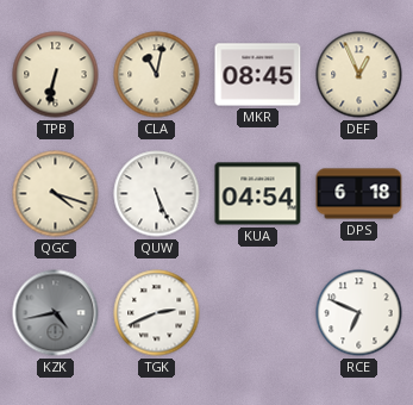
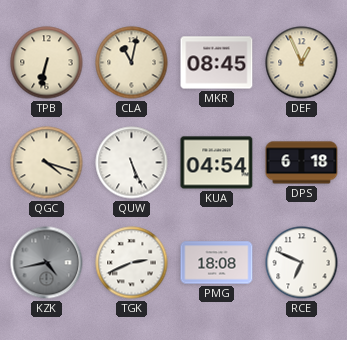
PMG: none -> 18:08 (217, 263)
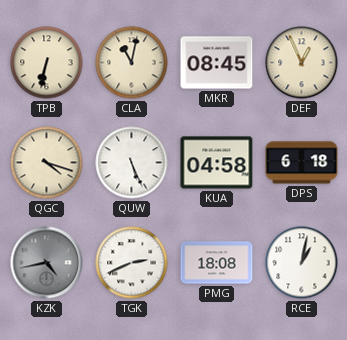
KUA: 04:54 -> 04:58 (217, 163)
RCE: 6:49 -> 1:02 (302, 263)
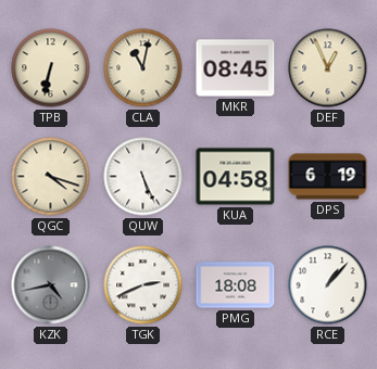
DPS: 6:18 -> 6:19 (328, 177)
RCE: 1:02 -> 1:07 (328, 285)
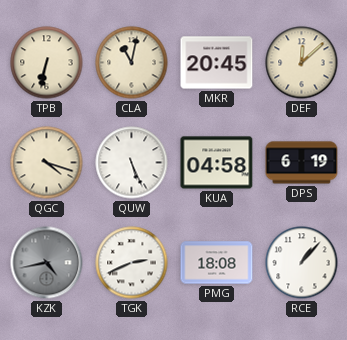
MKR: 08:45 -> 20:45 (217, 63)
DEF: 12:56 -> 12:08 (302, 63)
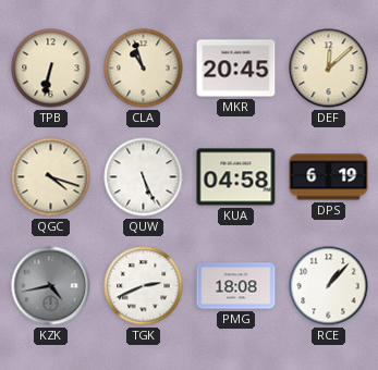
CLA: 11:02 -> 10:57 (144, 69)
